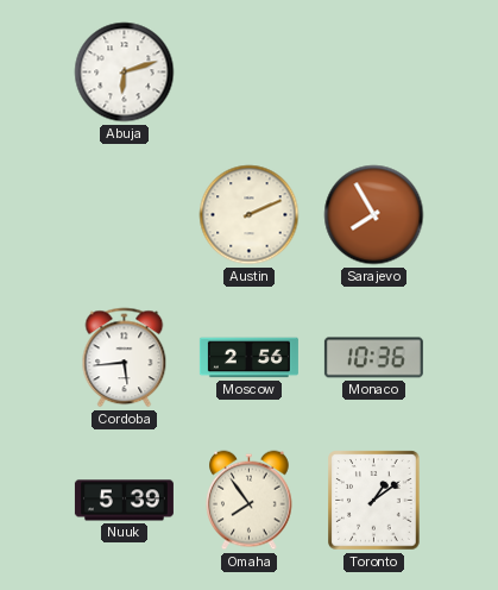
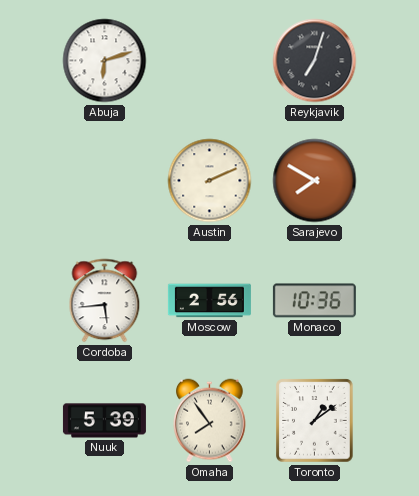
Reykjavik: none -> 7:03 (315, 61)
Sarajevo: 7:55 -> 7:50 (315, 181)
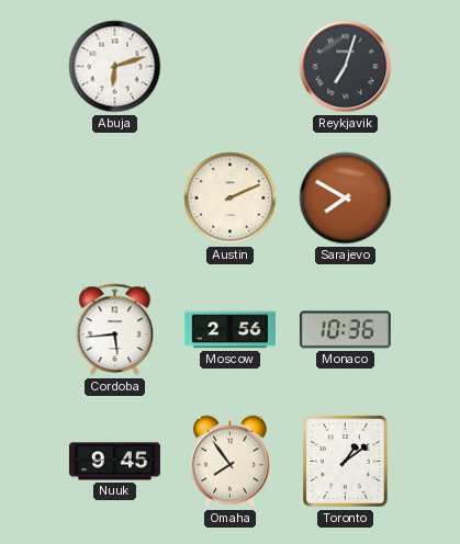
Nuuk: 5:39 -> 9:45 (114, 462)
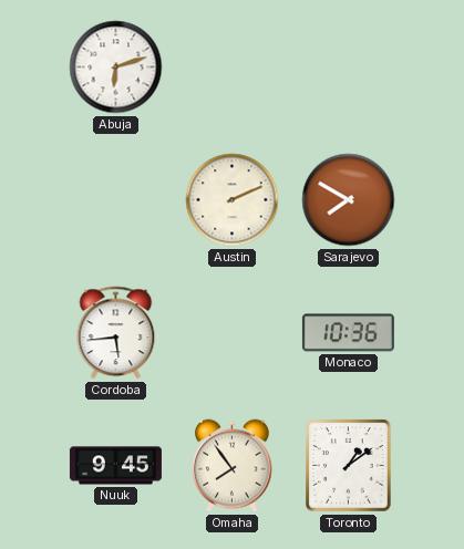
Reykjavik: 7:03 -> none (346, 67)
Moscow: 2:56 -> none (229, 330)
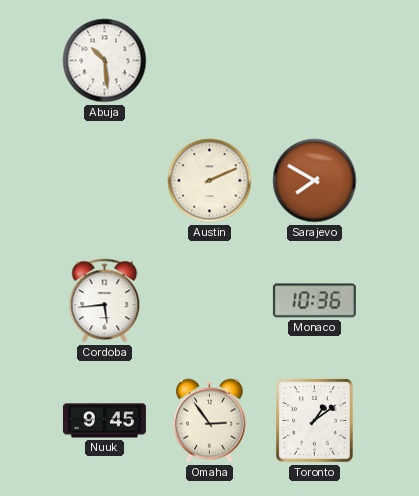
Abuja: 6:12 -> 10:29 (105, 61)
Omaha: 7:54 -> 2:54 (210, 421)
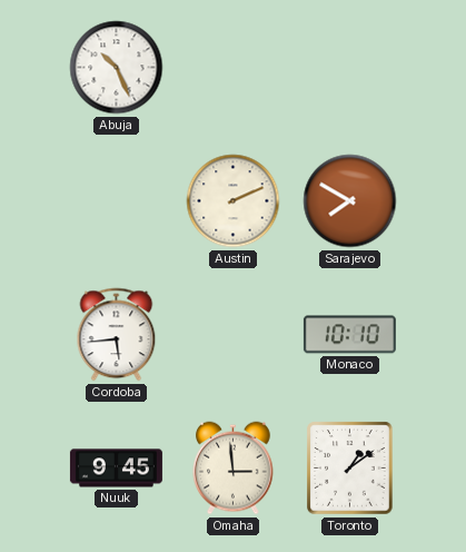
Abuja: 10:29 -> 10:26 (117, 68)
Monaco: 10:36 -> 10:10 (349, 335)
Omaha: 2:54 -> 2:59 (234, 469)
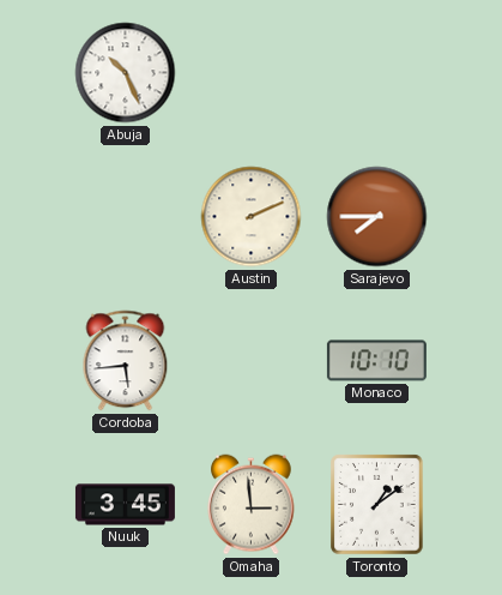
Sarajevo: 7:50 -> 7:45 (377, 217)
Nuuk: 9:45 -> 3:45 (125, 505)
